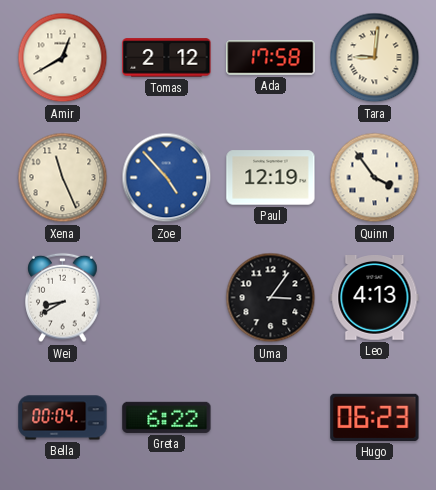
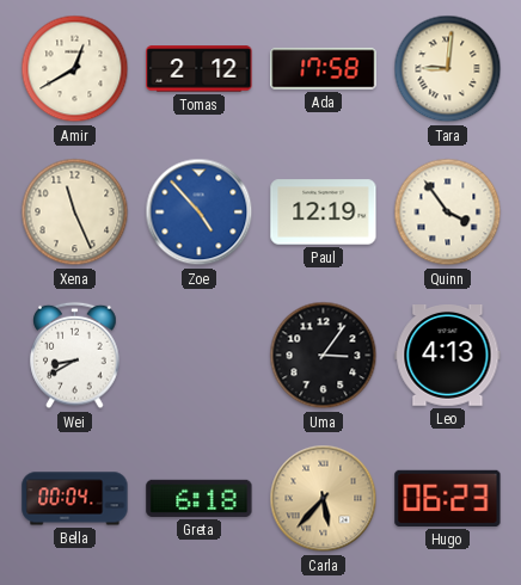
Greta: 6:22 -> 6:18 (200, 498)
Carla: none -> 5:37 (324, 499)
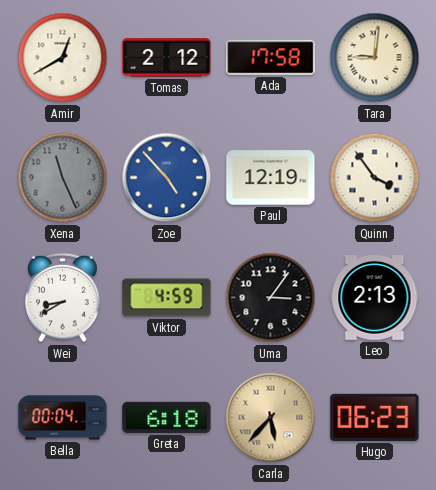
Xena dial: cream -> grey (63, 178)
Viktor: none -> 4:59 (167, 298)
Leo: 4:13 -> 2:13 (375, 298)
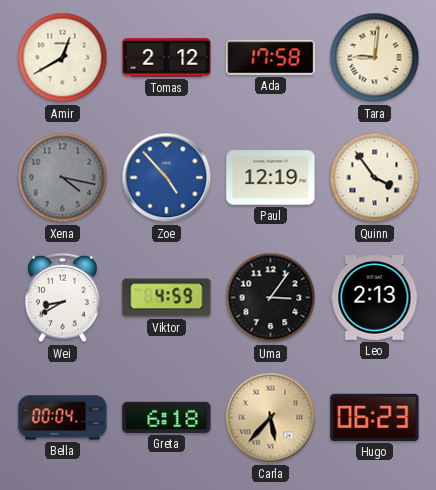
Xena: 11:26 -> 4:17 (63, 178)
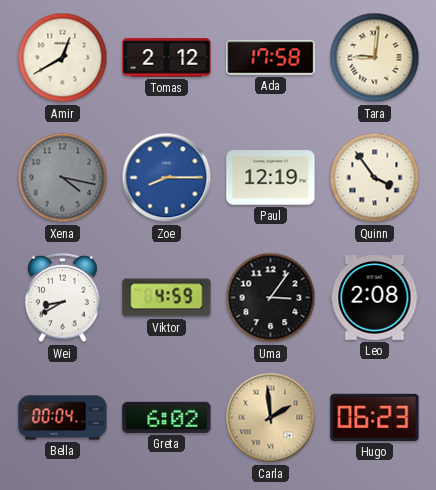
Zoe: 4:53 -> 8:15 (167, 178)
Leo: 2:13 -> 2:08 (375, 298)
Greta: 6:18 -> 6:02 (167, 417)
Carla: 5:37 -> 1:59 (271, 418)
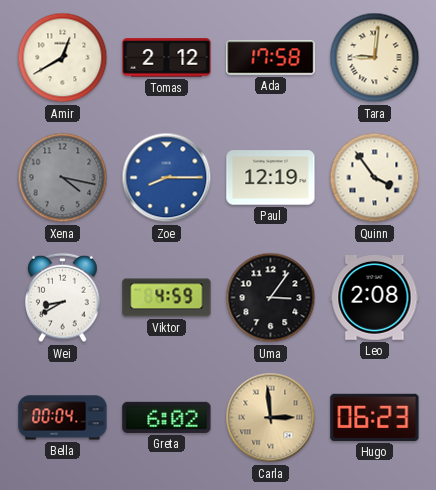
Carla: 1:59 -> 2:59 (271, 418)
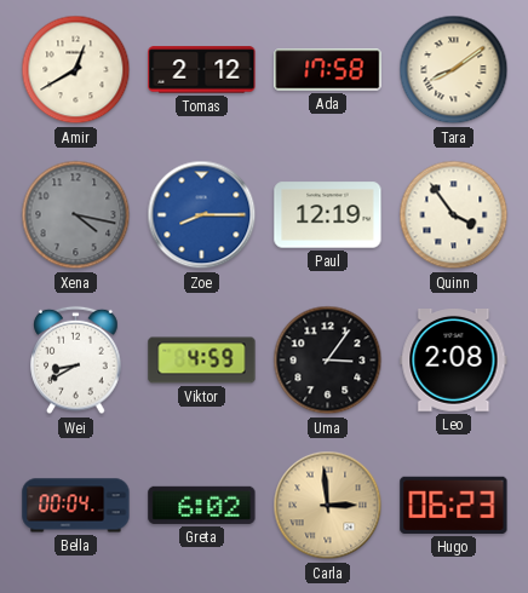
Tara: 9:01 -> 8:09 (454, 70)
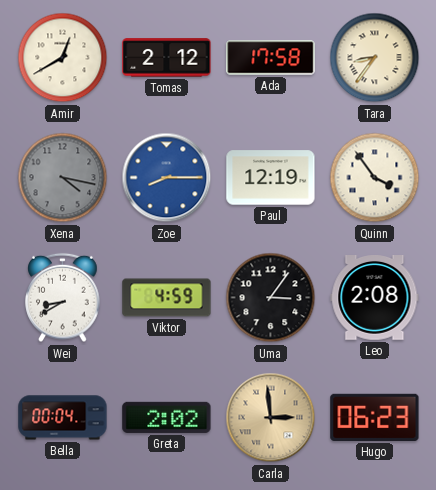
Tara: 8:09 -> 8:36 (375, 58)
Greta: 6:02 -> 2:02 (167, 417)
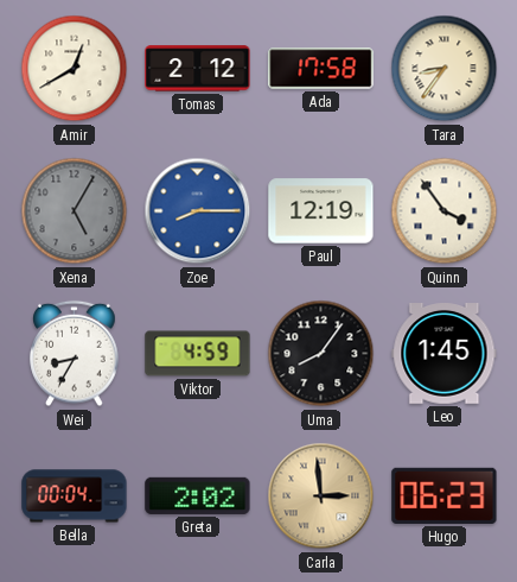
Xena: 4:17 -> 5:05 (75, 211)
Wei: 8:40 -> 8:35 (75, 354)
Uma: 3:06 -> 8:06 (321, 354)
Leo: 2:08 -> 1:45 (445, 354)
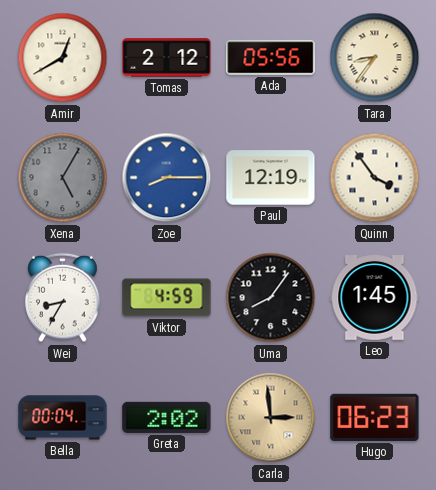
Ada: 17:58 -> 05:56 (271, 58)
